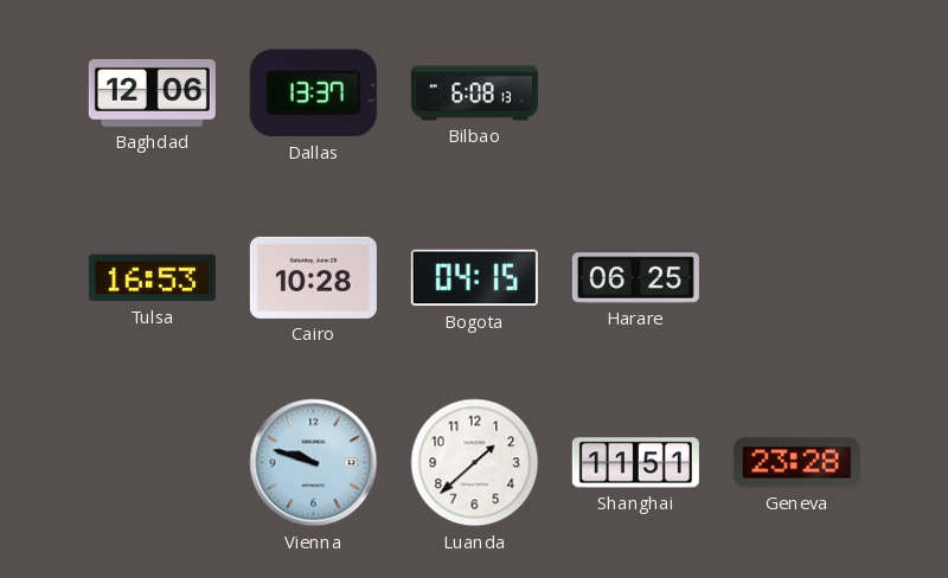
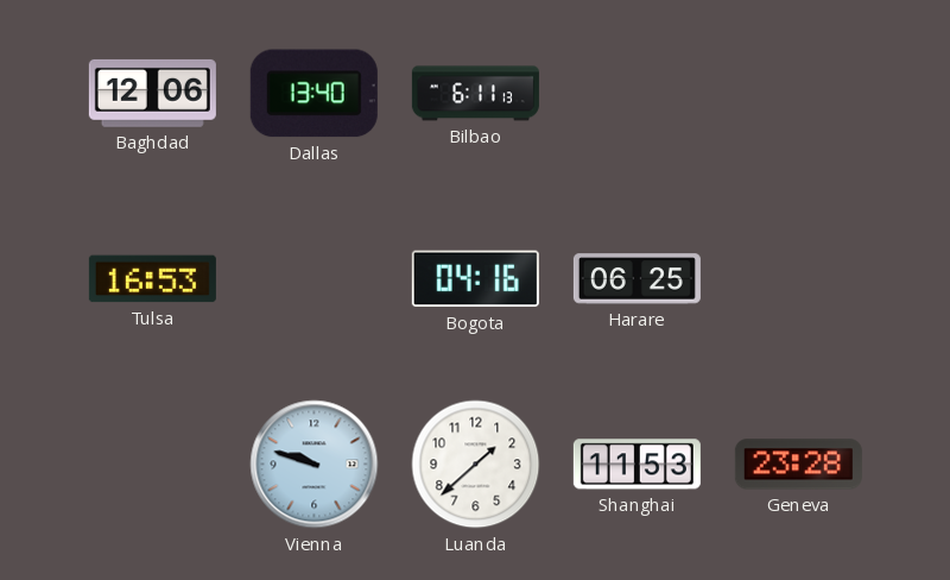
Dallas: 13:37 -> 13:40 (313, 94)
Bilbao: 6:08 -> 6:11 (475, 94)
Cairo: 10:28 -> none (313, 277)
Bogota: 04:15 -> 04:16 (475, 279)
Shanghai: 11:51 -> 11:53 (636, 465)
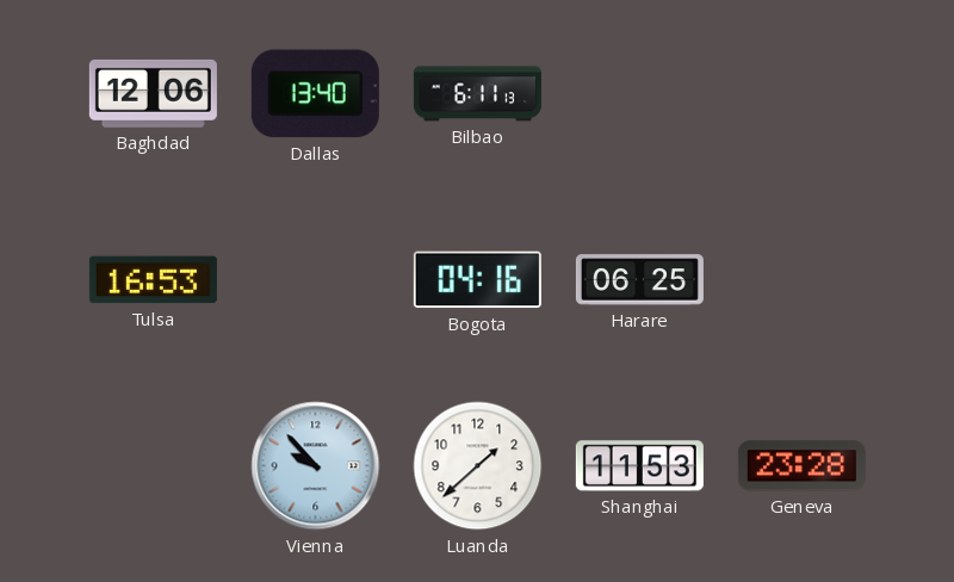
Vienna: 9:48 -> 9:53 (316, 466)
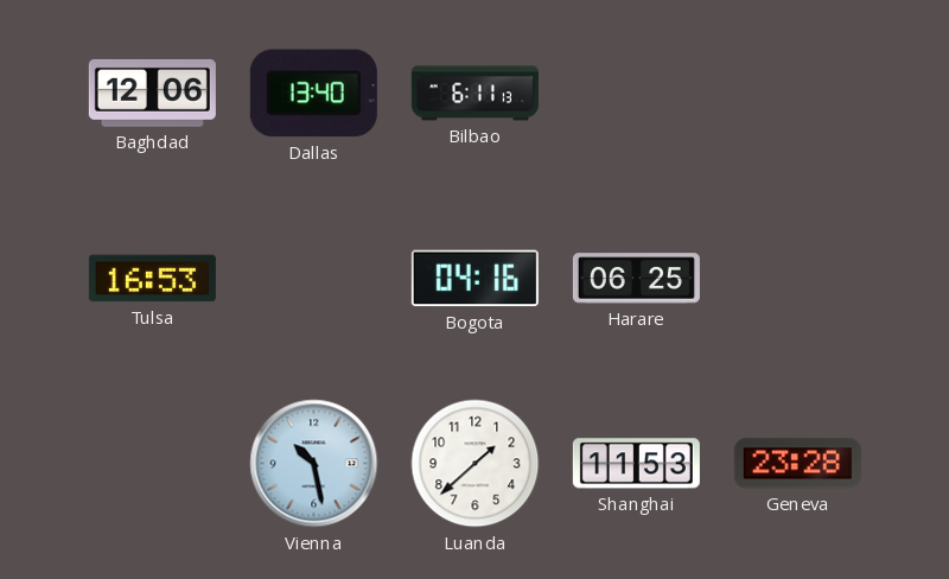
Vienna: 9:53 -> 10:28 (314, 464)
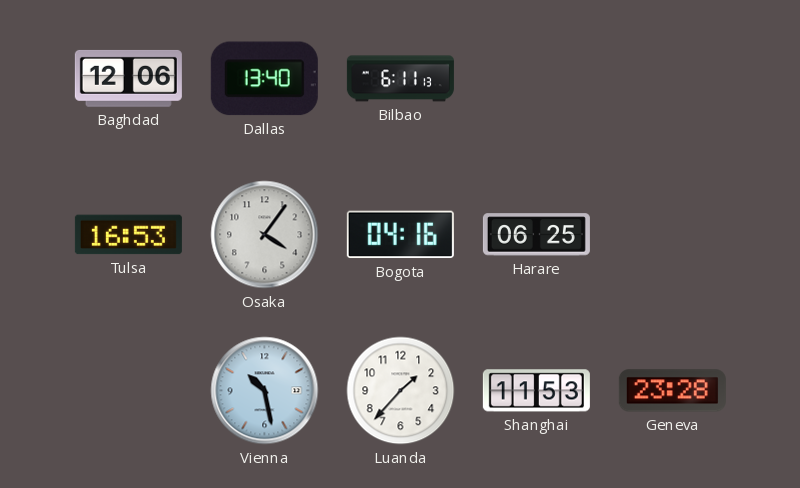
Osaka: none -> 4:06 (265, 235)
Luanda: 1:38 -> 1:37 (401, 391)
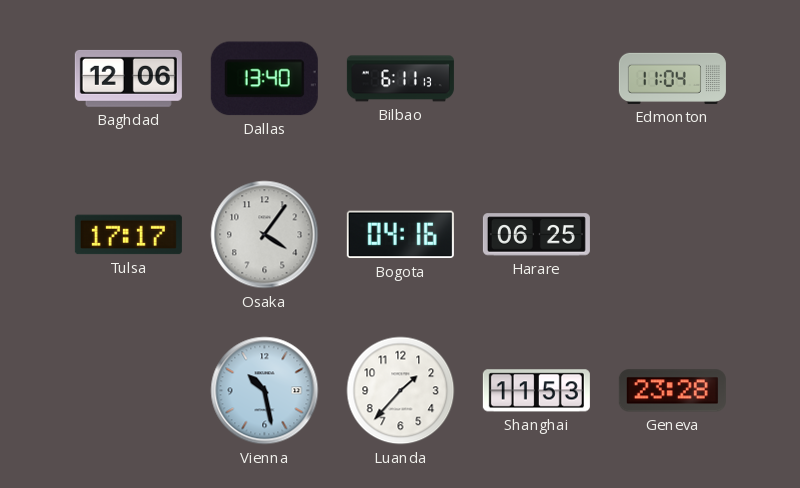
Edmonton: none -> 11:04 (672, 78)
Tulsa: 16:53 -> 17:17 (128, 235)
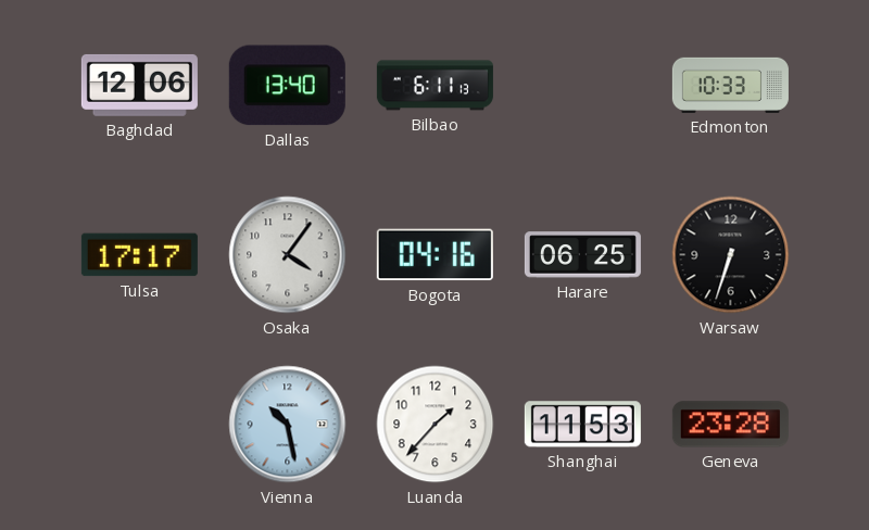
Edmonton: 11:04 -> 10:33 (730, 85)
Warsaw: none -> 6:33 (731, 255)
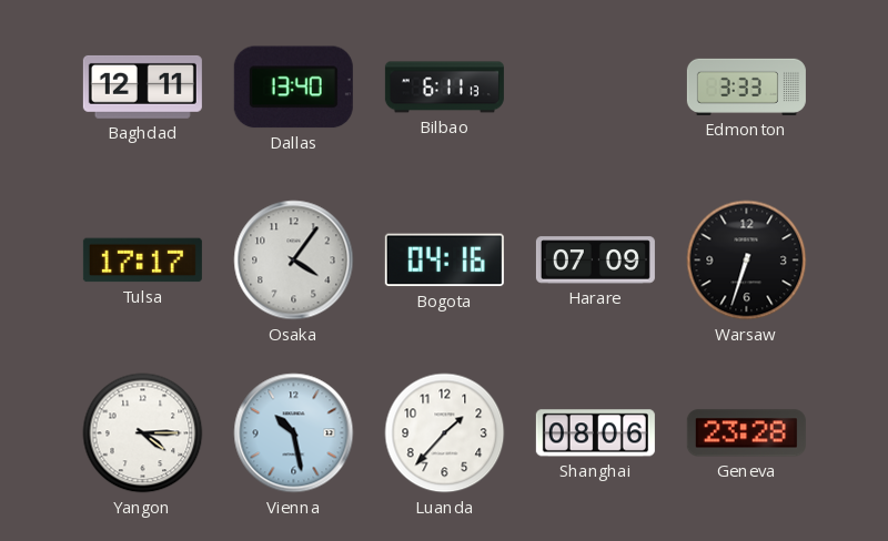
Baghdad: 12:06 -> 12:11 (142, 86)
Edmonton: 10:33 -> 3:33 (746, 86)
Harare: 06:25 -> 07:09 (595, 261)
Yangon: none -> 4:15 (143, 433)
Shanghai: 11:53 -> 08:06 (595, 433)
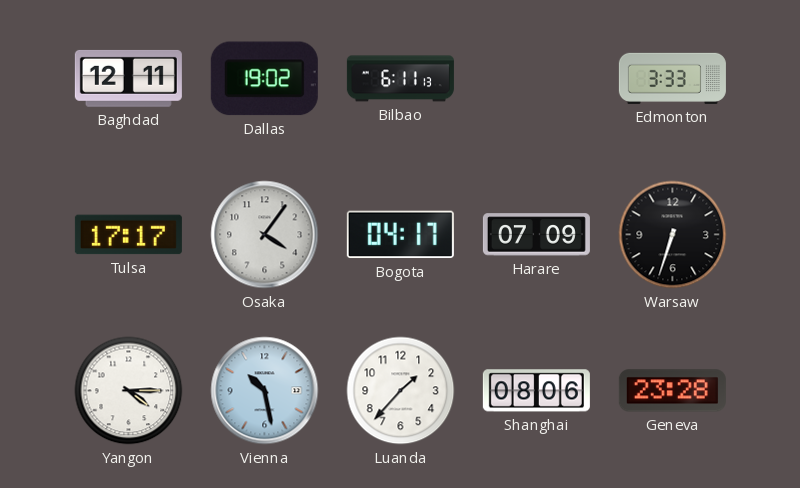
Dallas: 13:40 -> 19:02 (264, 79)
Bogota: 04:16 -> 04:17 (400, 235)
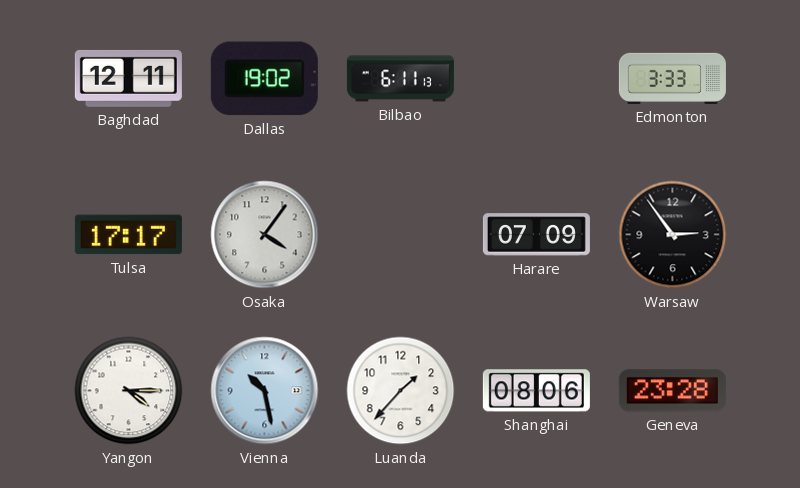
Bogota: 04:17 -> none (400, 235)
Warsaw: 6:33 -> 2:54 (673, 235)
